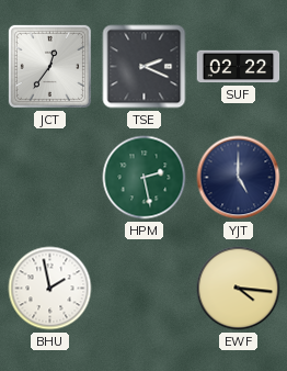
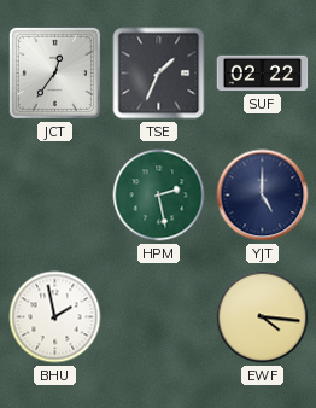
TSE: 2:19 -> 1:34 (159, 74)
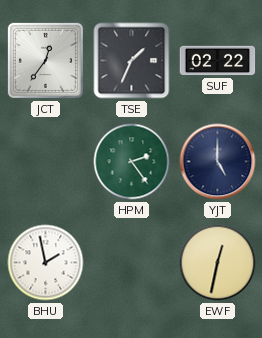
HPM: 2:28 -> 2:24 (132, 162)
EWF: 4:16 -> 12:32 (218, 263)
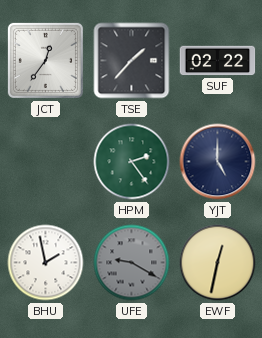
TSE: 1:34 -> 1:37 (132, 61)
UFE: none -> 9:20 (132, 263)
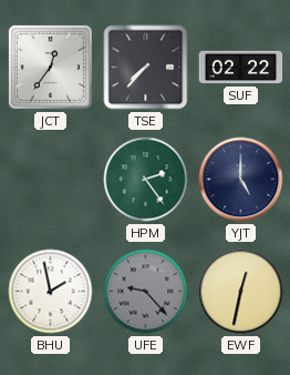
TSE: 1:37 -> 7:37 (146, 68)
UFE: 9:20 -> 9:23 (146, 292)
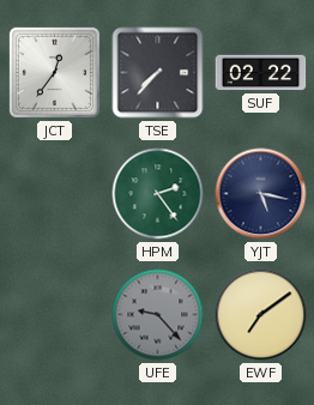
YJT: 5:00 -> 5:17 (261, 194)
BHU: 1:58 -> none (51, 292)
EWF: 12:32 -> 7:09 (261, 315)
